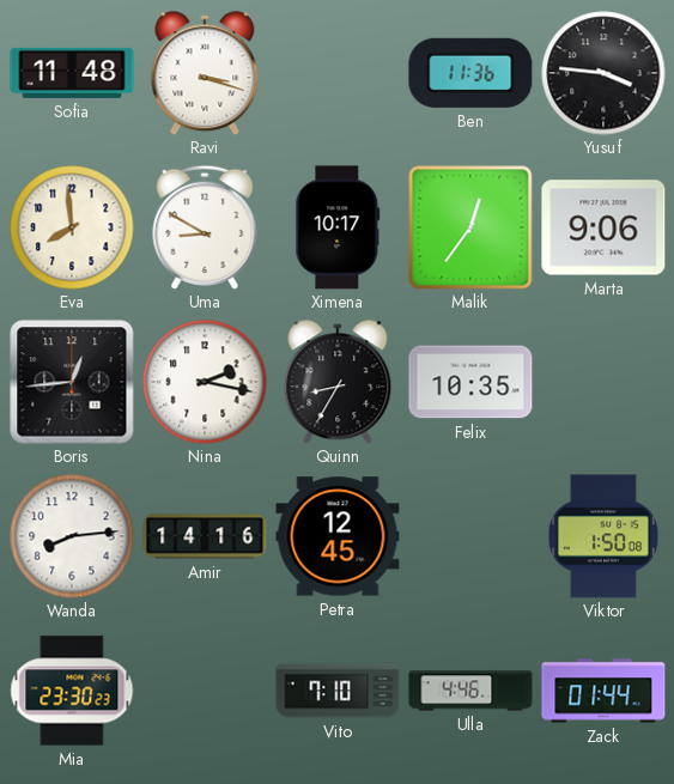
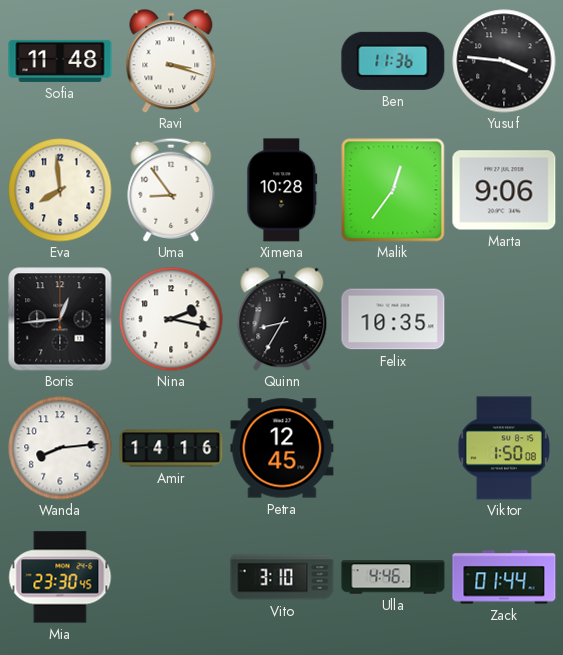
Uma: 8:50 -> 8:54 (171, 190)
Ximena: 10:17 -> 10:28 (282, 190)
Mia: 23:30:23 -> 23:30:45 (60, 577)
Vito: 7:10 -> 3:10 (282, 577)
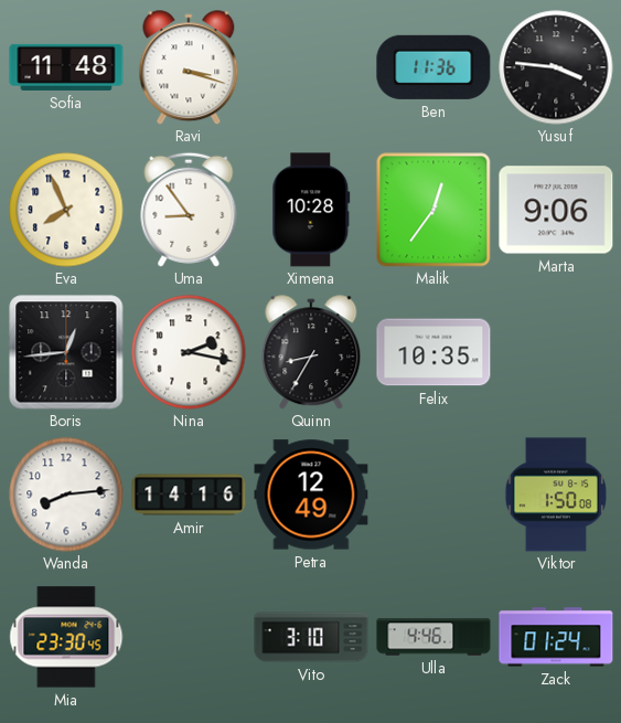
Eva: 7:59 -> 7:56 (66, 210)
Petra: 12:45 -> 12:49 (311, 495)
Zack: 01:44 -> 01:24 (556, 637)
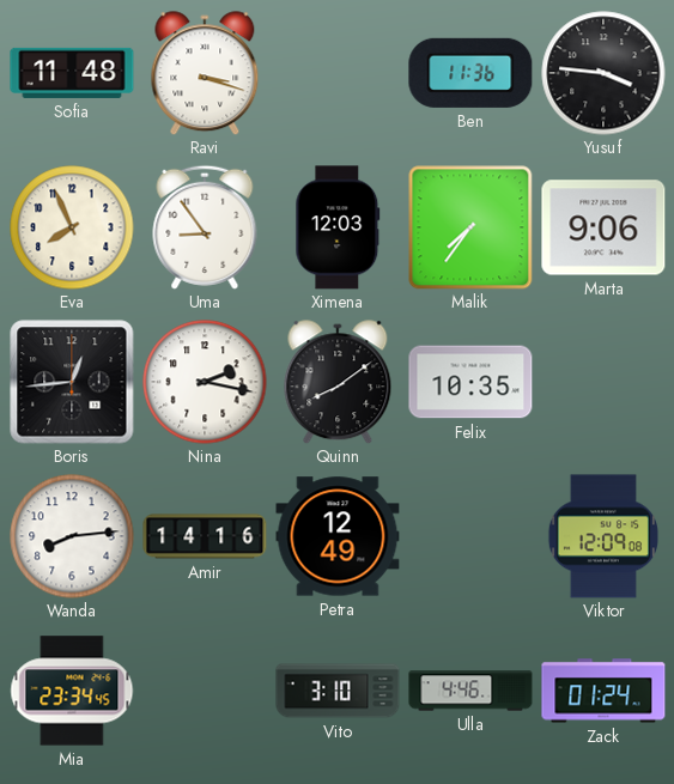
Ximena: 10:28 -> 12:03 (338, 227)
Malik: 12:36 -> 7:36 (470, 227)
Quinn: 8:35 -> 8:09 (338, 382)
Viktor: 1:50 -> 12:09 (603, 536)
Mia: 23:30 -> 23:34 (72, 691)
